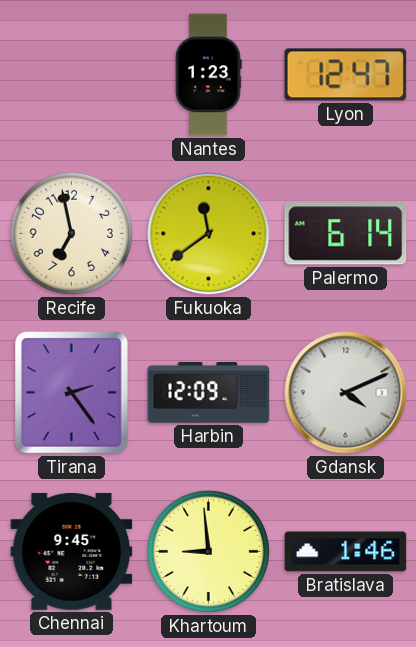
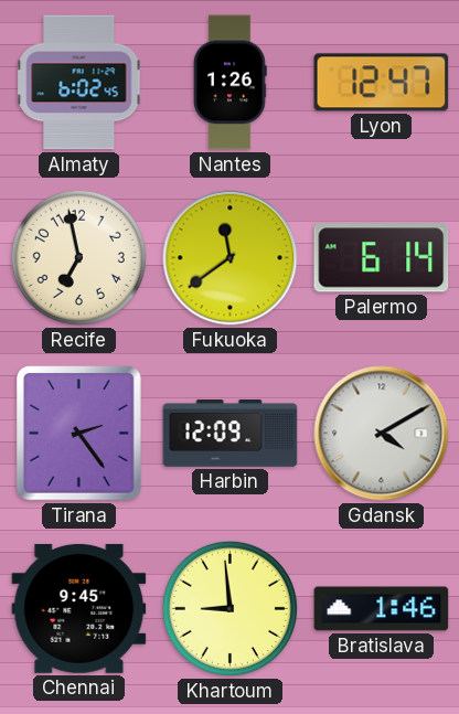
Almaty: none -> 6:02 (79, 83)
Nantes: 1:23 -> 1:26 (231, 83)
Gdansk: 4:11 -> 4:10 (382, 434)
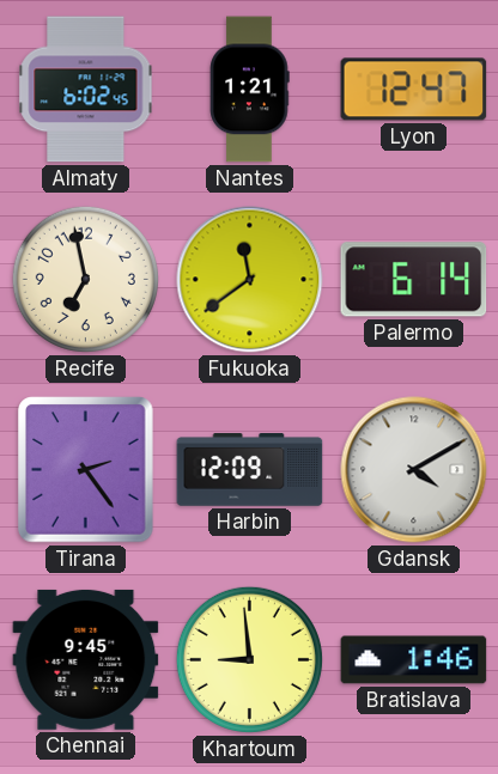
Nantes: 1:26 -> 1:21 (250, 90)
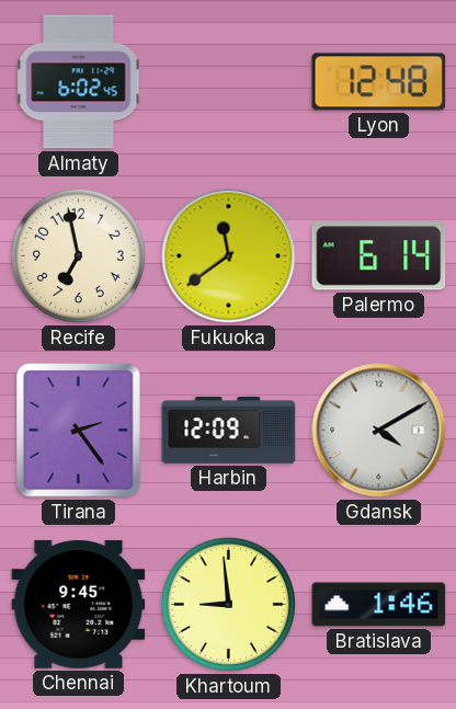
Nantes: 1:21 -> none (250, 90)
Lyon: 12:47 -> 12:48 (379, 82)
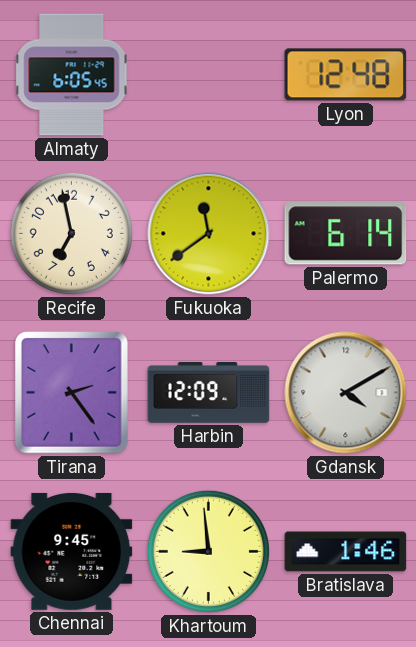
Almaty: 6:02 -> 6:05 (72, 75)
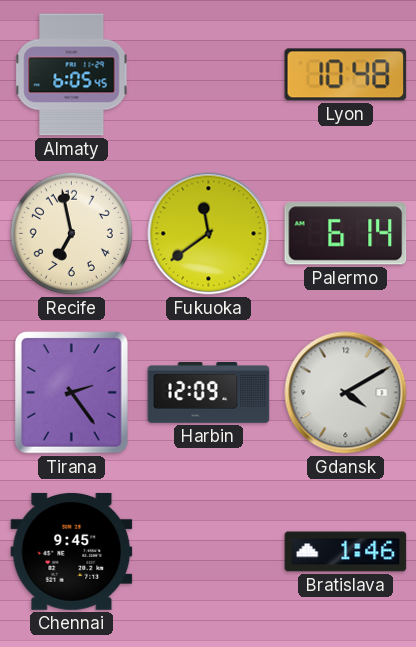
Lyon: 12:48 -> 10:48 (346, 75)
Khartoum: 8:59 -> none (208, 551)
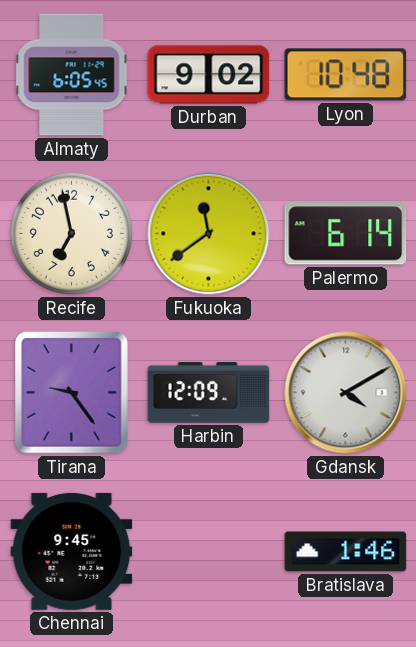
Durban: none -> 9:02 (209, 75)
Tirana: 2:24 -> 9:24 (72, 393)
